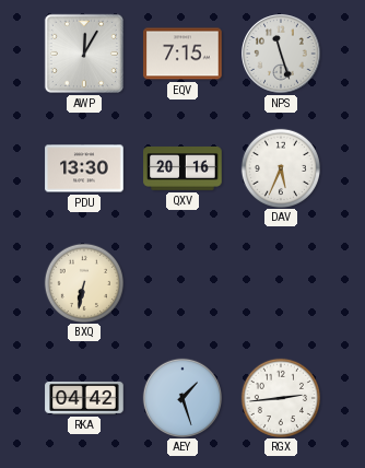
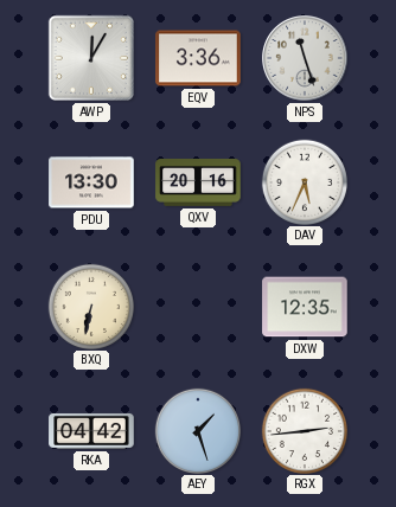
EQV: 7:15 -> 3:36 (198, 58)
DXW: none -> 12:35 (305, 307)
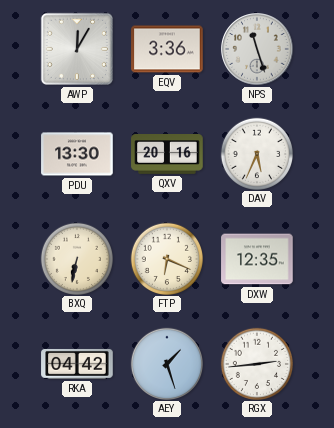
FTP: none -> 6:19 (166, 258)
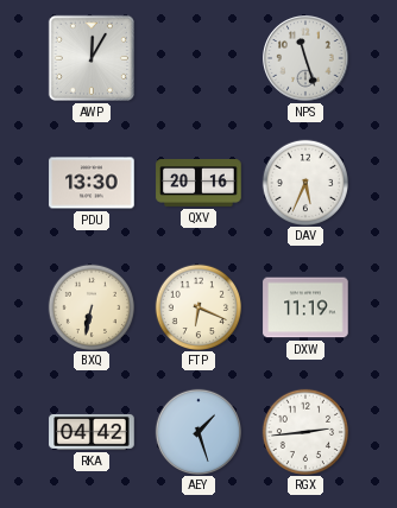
EQV: 3:36 -> none (167, 49)
DXW: 12:35 -> 11:19 (305, 307)
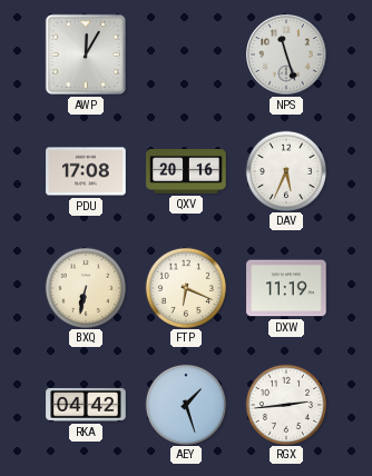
PDU: 13:30 -> 17:08 (86, 171)
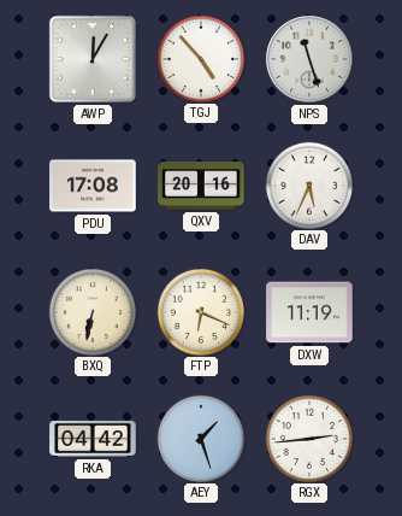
TGJ: none -> 4:53 (200, 58)
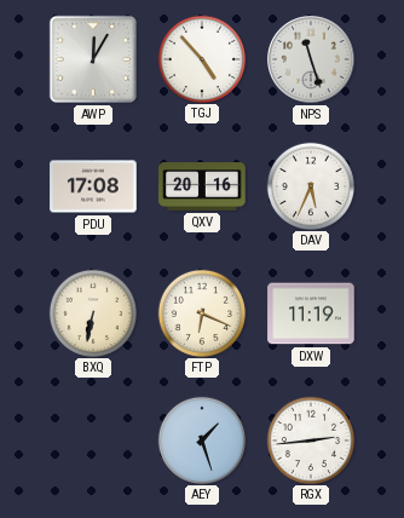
RKA: 04:42 -> none (93, 439)
